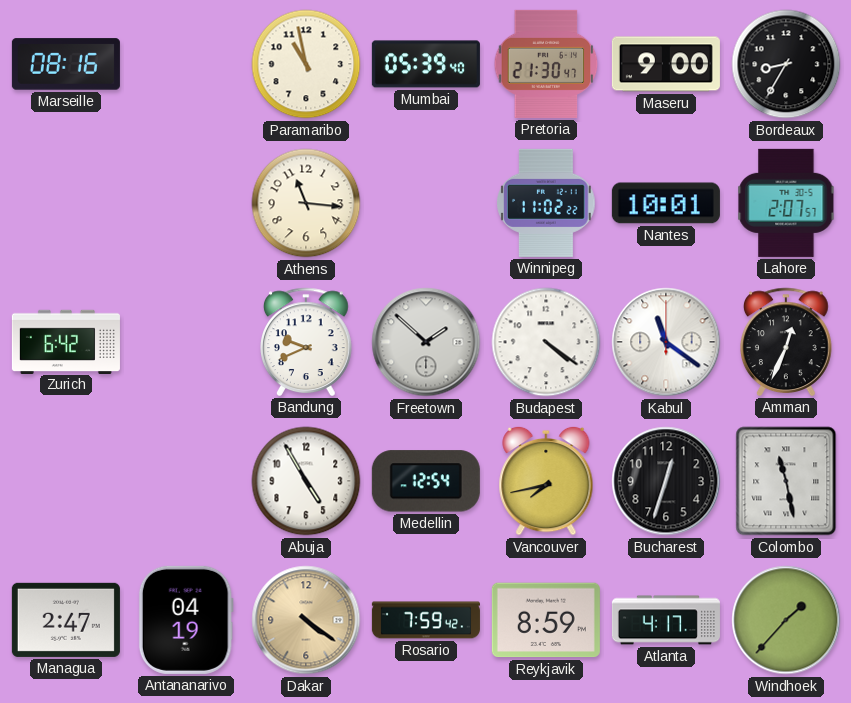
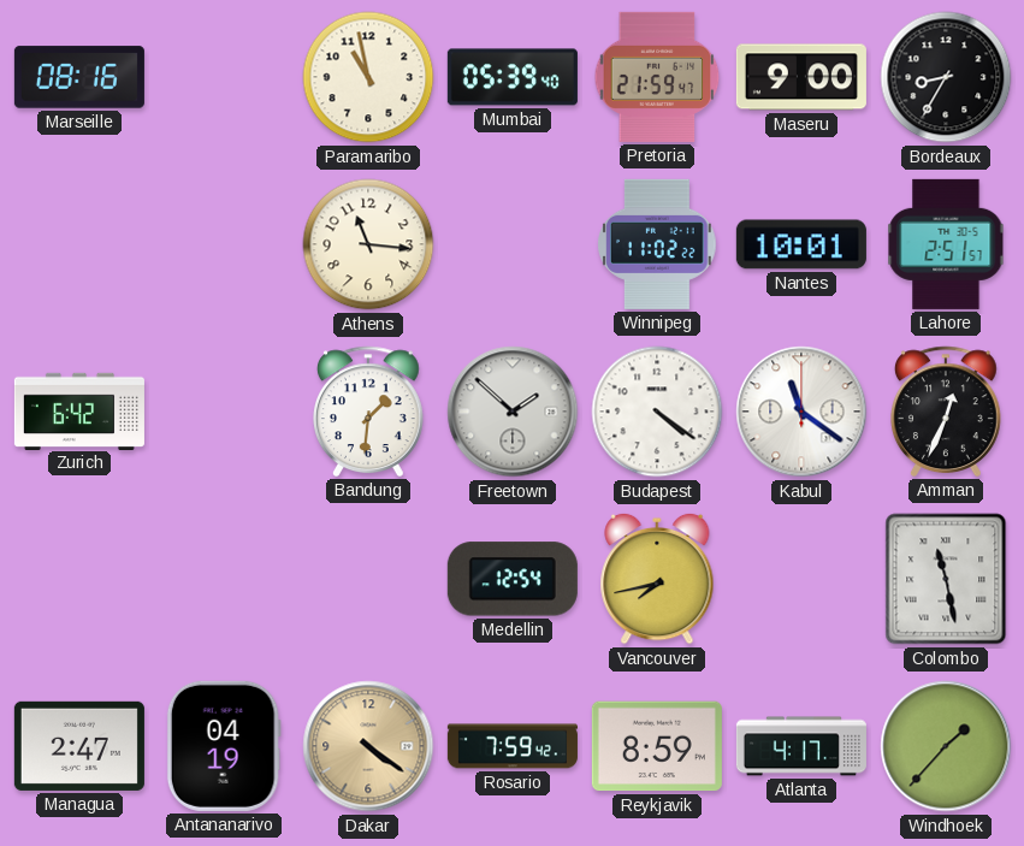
Pretoria: 21:30 -> 21:59 (657, 77)
Lahore: 2:07 -> 2:51 (946, 244)
Bandung: 9:41 -> 1:31 (369, 412)
Abuja: 4:55 -> none (306, 481)
Bucharest: 12:33 -> none (666, 481)
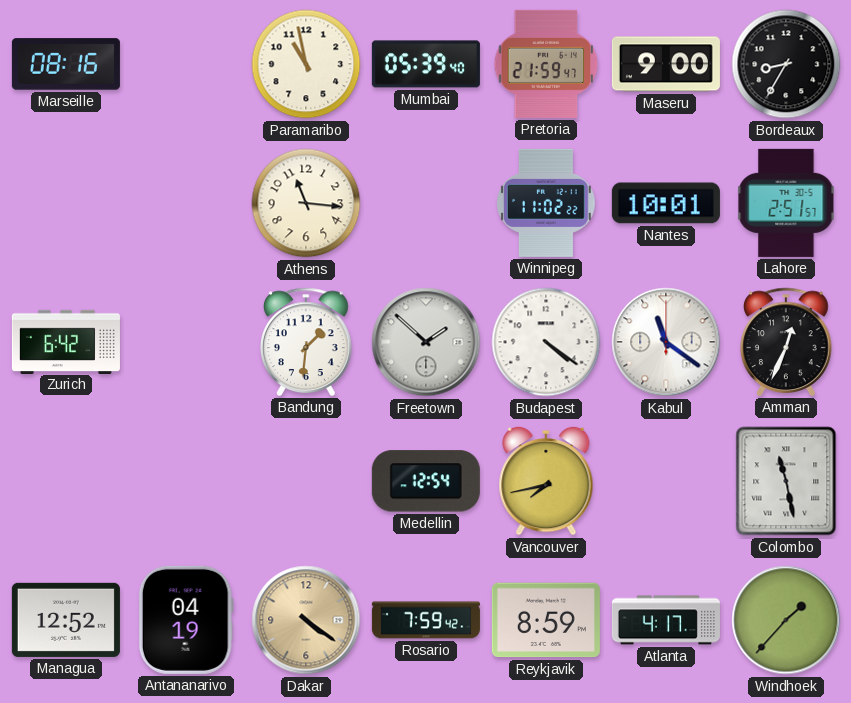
Managua: 2:47 -> 12:52 (66, 620)
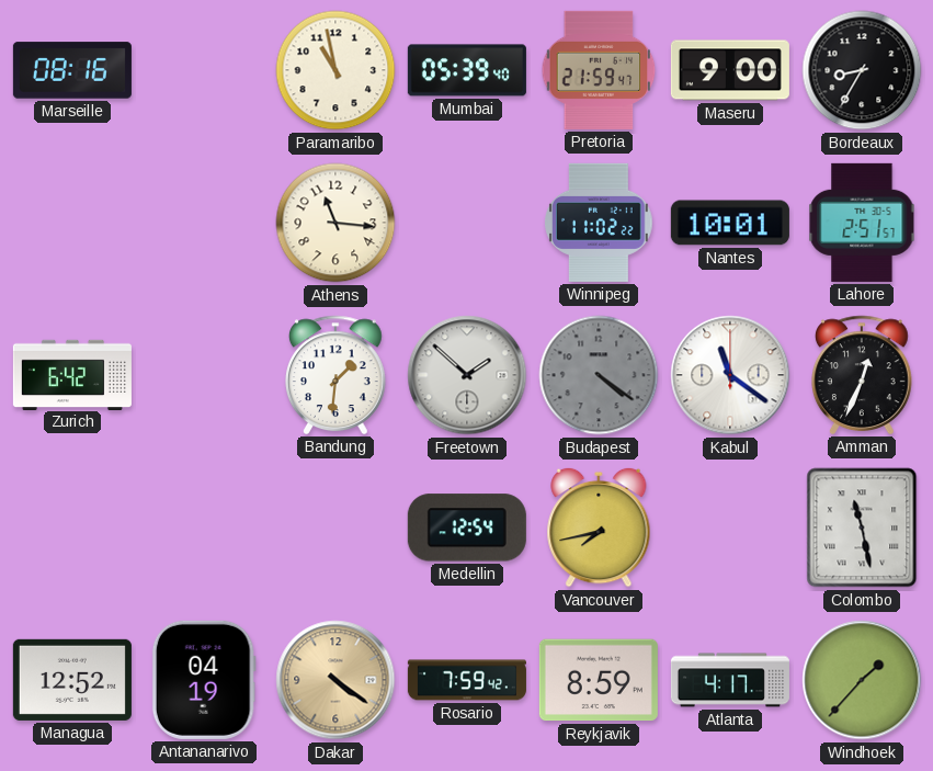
Budapest dial: white -> grey (599, 375)
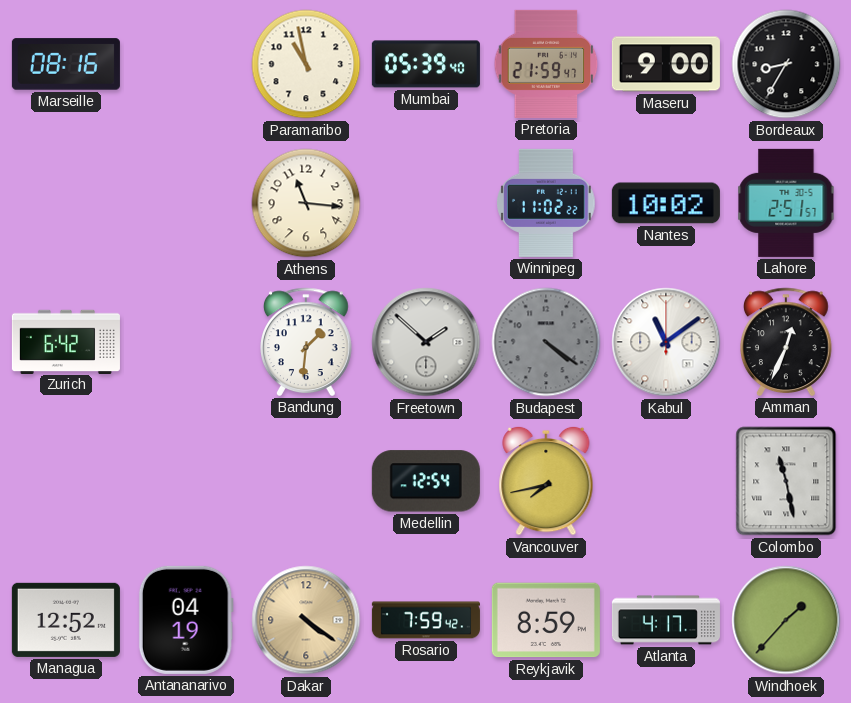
Nantes: 10:01 -> 10:02 (666, 203)
Kabul: 11:21 -> 11:09 (666, 342)
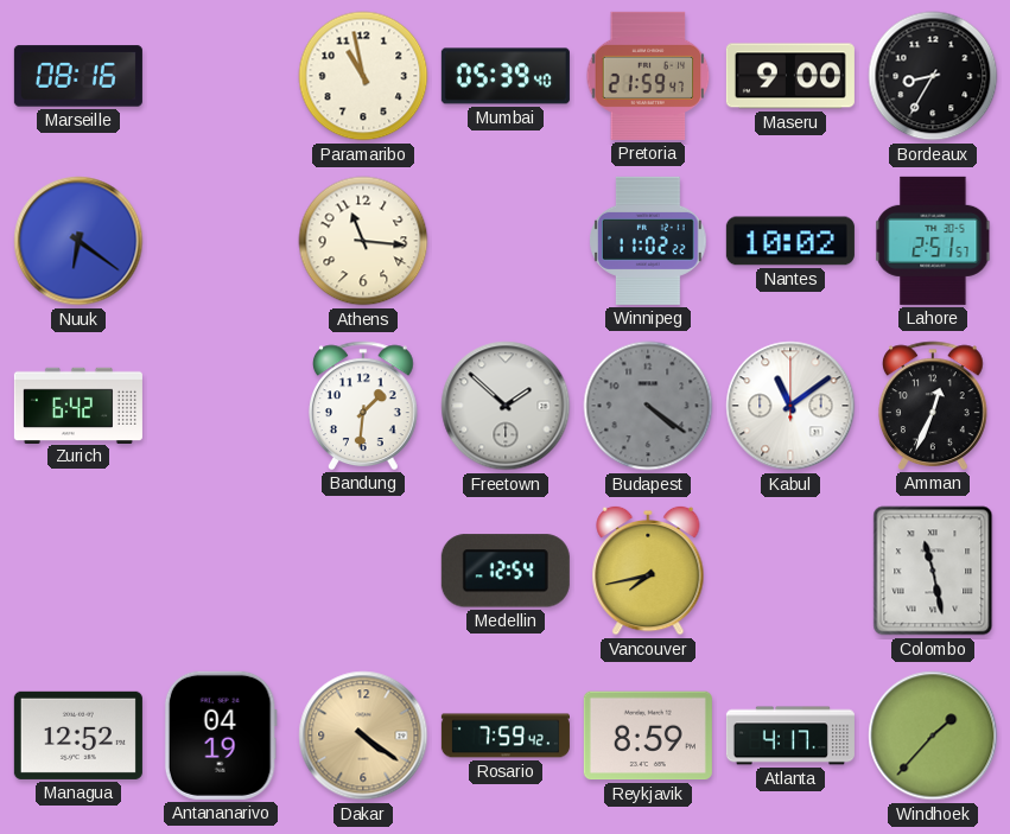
Nuuk: none -> 6:21 (78, 241)
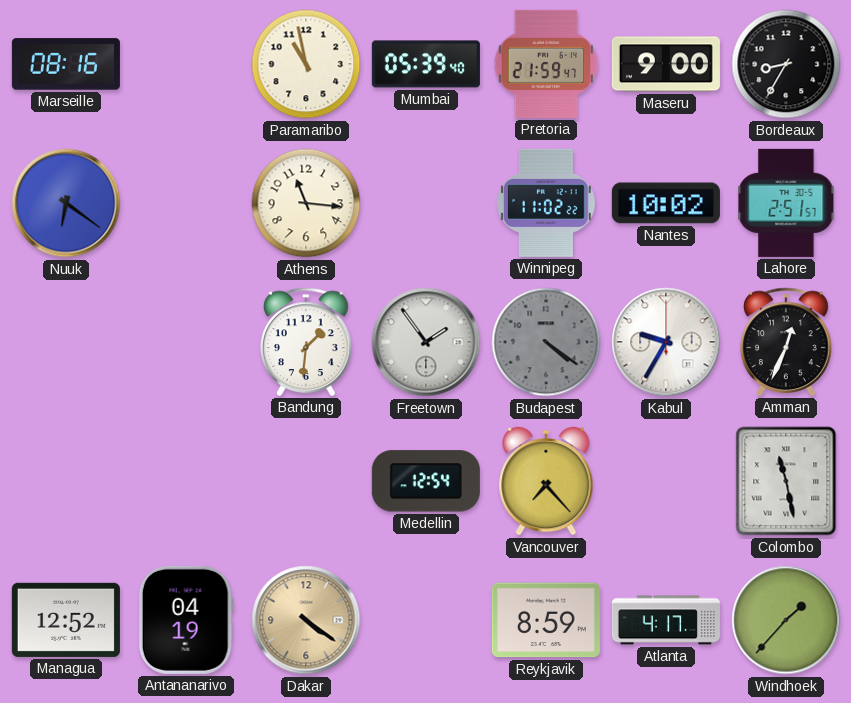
Zurich: 6:42 -> none (78, 405)
Freetown: 1:52 -> 1:54 (426, 342)
Kabul: 11:09 -> 9:35 (666, 342)
Vancouver: 7:43 -> 7:23 (546, 481)
Rosario: 7:59 -> none (506, 736)
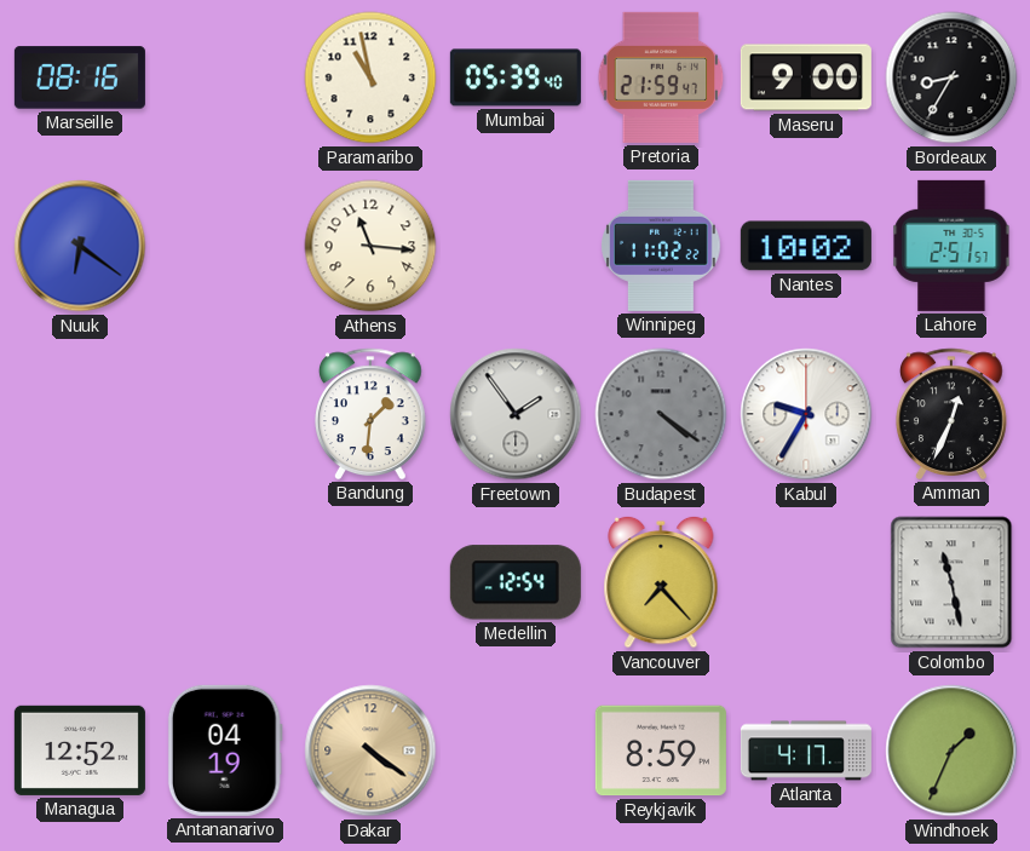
Windhoek: 1:37 -> 1:34 (951, 751)
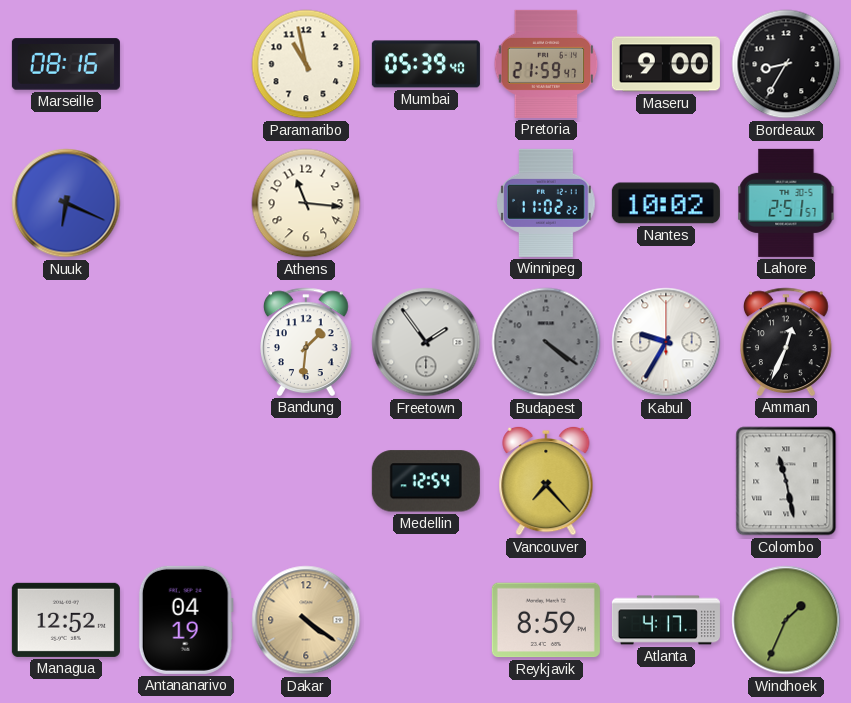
Nuuk: 6:21 -> 6:19 (66, 203)
